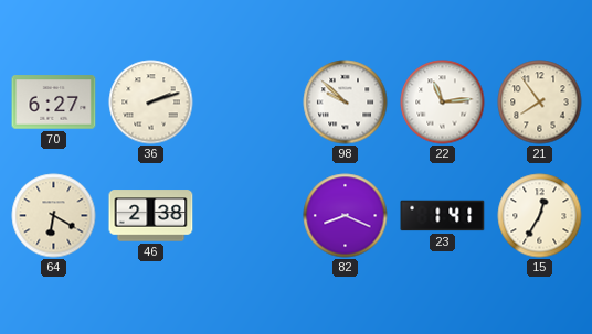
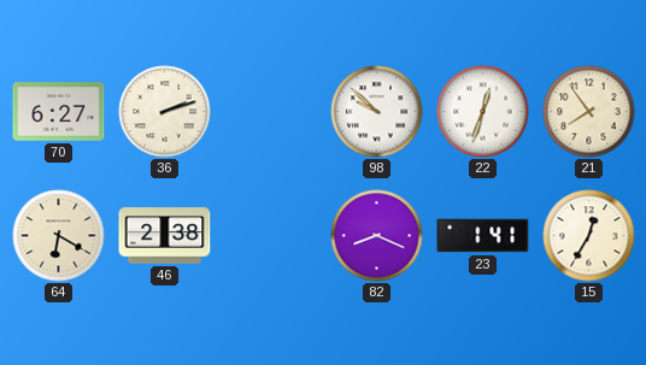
22: 11:14 -> 12:33 (483, 112)
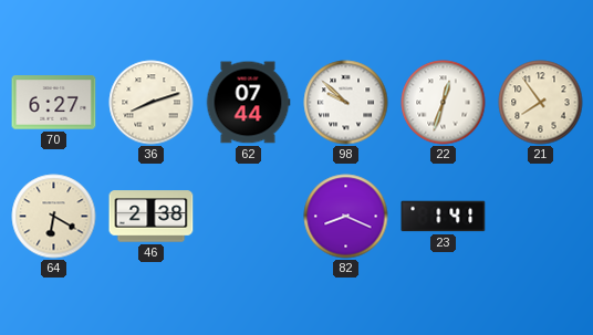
36: 2:12 -> 8:12 (152, 103)
62: none -> 07:44 (248, 103)
15: 12:35 -> none (589, 236)
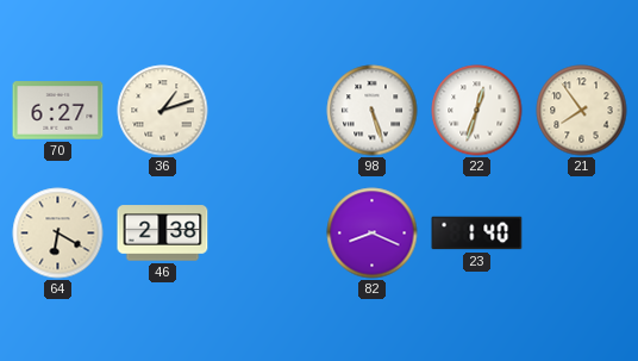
36: 8:12 -> 1:12 (163, 111)
62: 07:44 -> none (248, 103)
98: 9:52 -> 5:27 (373, 111)
23: 1:41 -> 1:40 (477, 234)
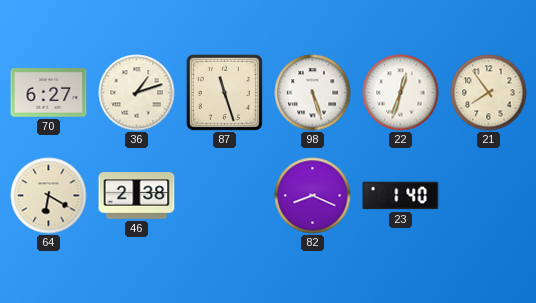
87: none -> 11:27 (224, 92)
